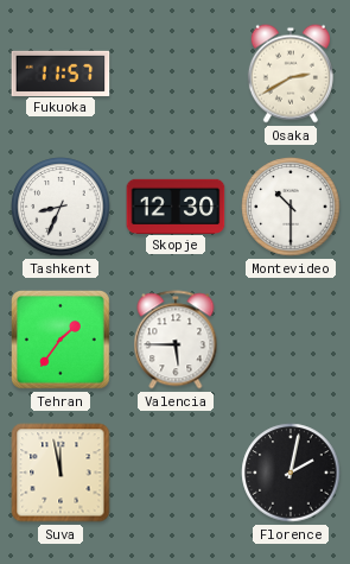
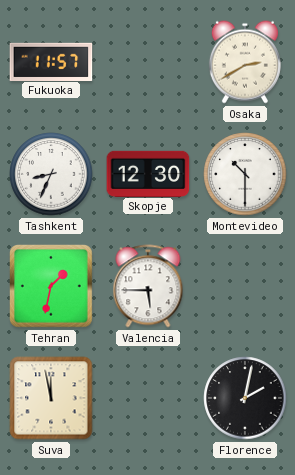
Tehran: 1:36 -> 1:32 (52, 287)
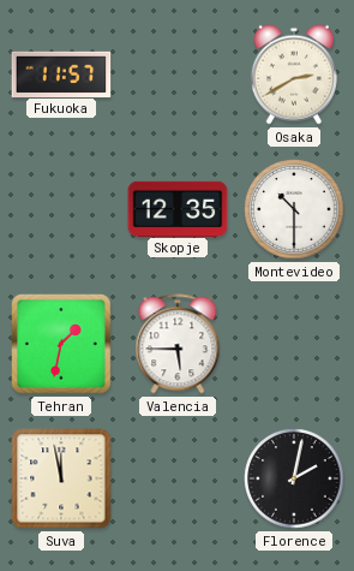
Tashkent: 8:34 -> none (51, 174)
Skopje: 12:30 -> 12:35 (178, 208)
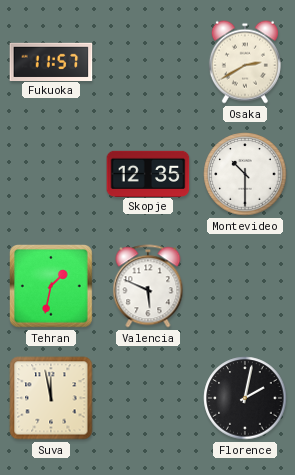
Valencia: 5:45 -> 5:49 (148, 286)
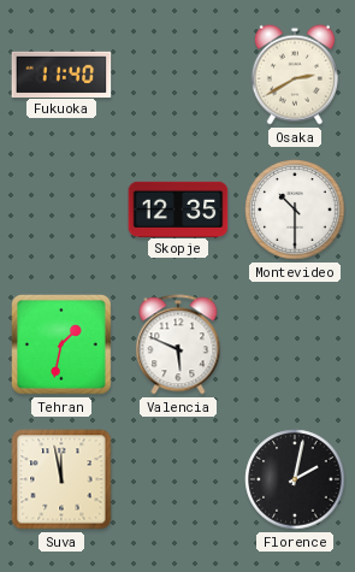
Fukuoka: 11:57 -> 11:40 (61, 73)
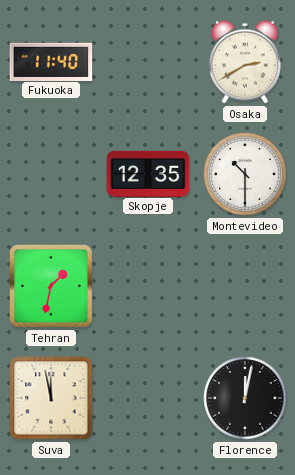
Valencia: 5:49 -> none (178, 344)
Florence: 2:02 -> 12:02 (245, 398)
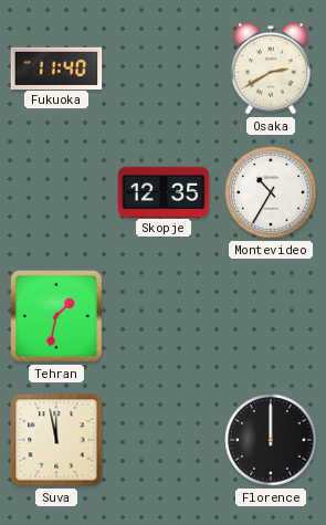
Montevideo: 10:30 -> 10:35 (271, 192)
Florence: 12:02 -> 12:00 (271, 440)
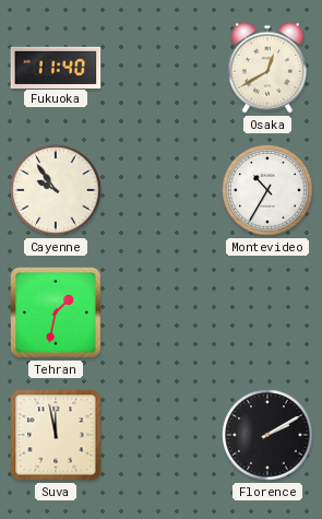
Osaka: 2:40 -> 12:40 (267, 68)
Cayenne: none -> 9:54 (56, 190)
Skopje: 12:35 -> none (164, 191)
Florence: 12:00 -> 2:10 (267, 435)
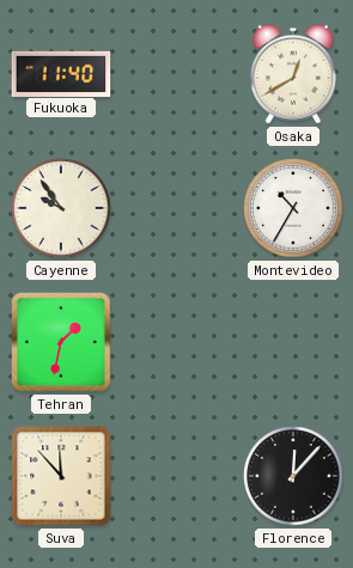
Suva: 11:58 -> 11:53 (61, 476)
Florence: 2:10 -> 12:07 (293, 476)
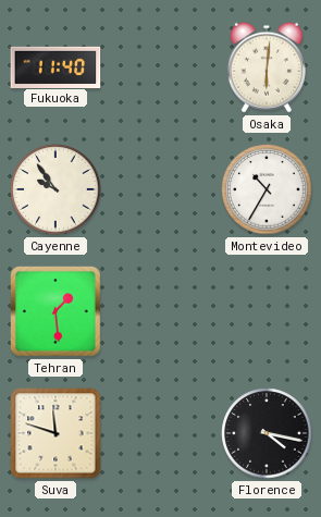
Osaka: 12:40 -> 6:01 (267, 67)
Tehran: 1:32 -> 1:29 (57, 312)
Suva: 11:53 -> 11:48 (55, 433)
Florence: 12:07 -> 4:17 (267, 433)
